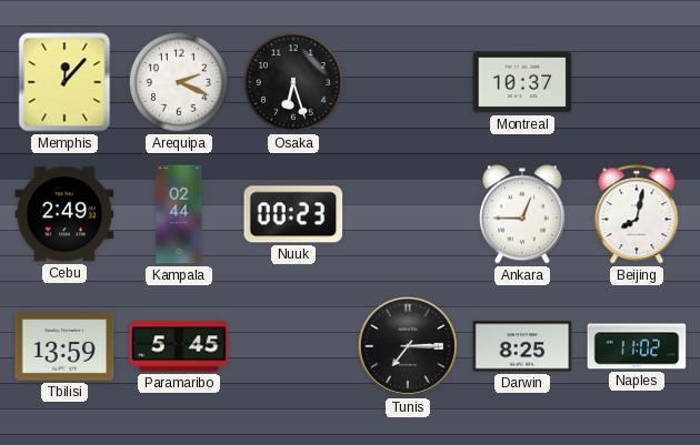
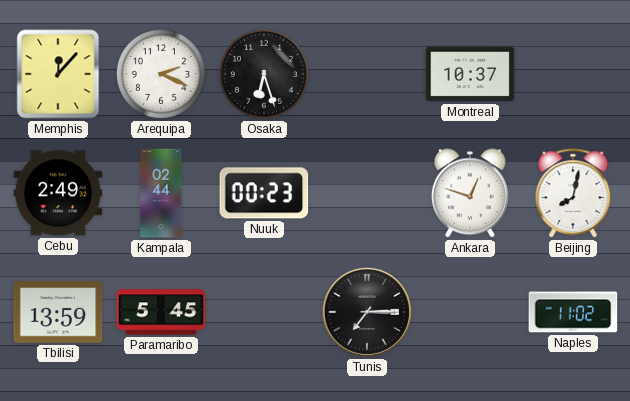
Ankara: 12:45 -> 12:48 (470, 193)
Darwin: 8:25 -> none (522, 346)
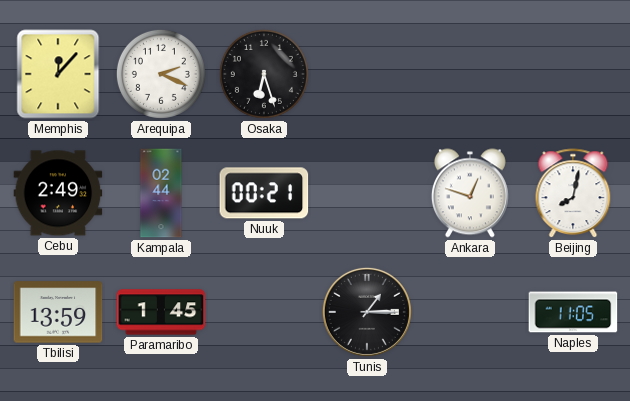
Montreal: 10:37 -> none (470, 74)
Nuuk: 00:23 -> 00:21 (264, 193)
Paramaribo: 5:45 -> 1:45 (161, 312)
Tunis: 7:15 -> 1:15 (367, 312)
Naples: 11:02 -> 11:05 (573, 312)
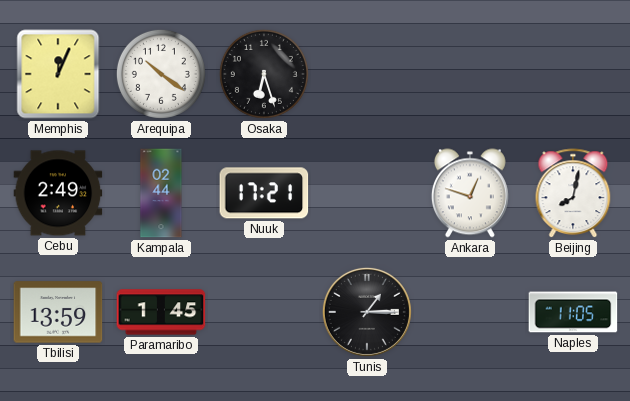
Memphis: 12:07 -> 12:04 (58, 74)
Arequipa: 2:19 -> 10:21 (161, 74)
Nuuk: 00:21 -> 17:21 (264, 193)
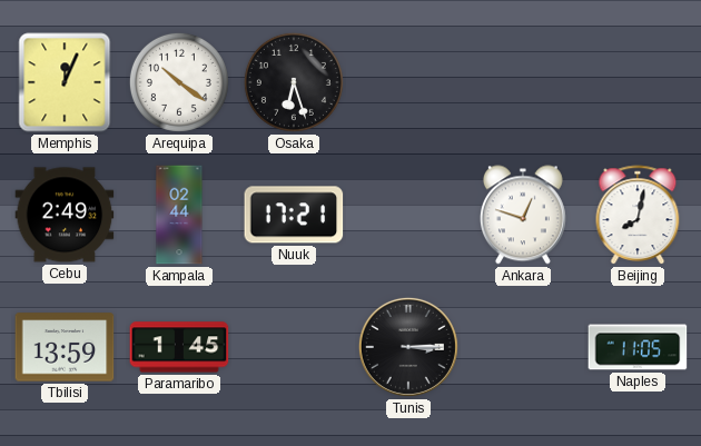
Tunis: 1:15 -> 3:15 (408, 347)
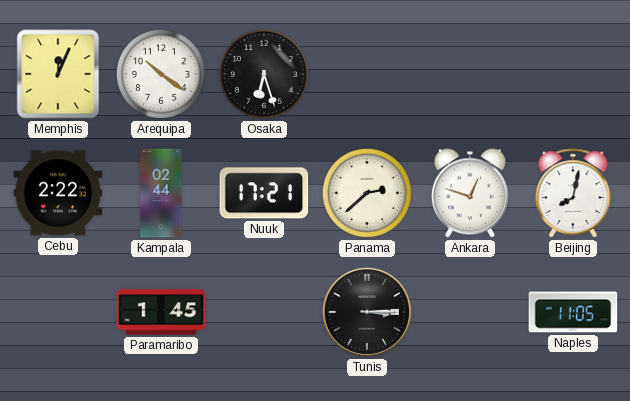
Cebu: 2:49 -> 2:22 (58, 193)
Panama: none -> 2:38 (367, 193)
Tbilisi: 13:59 -> none (65, 347)
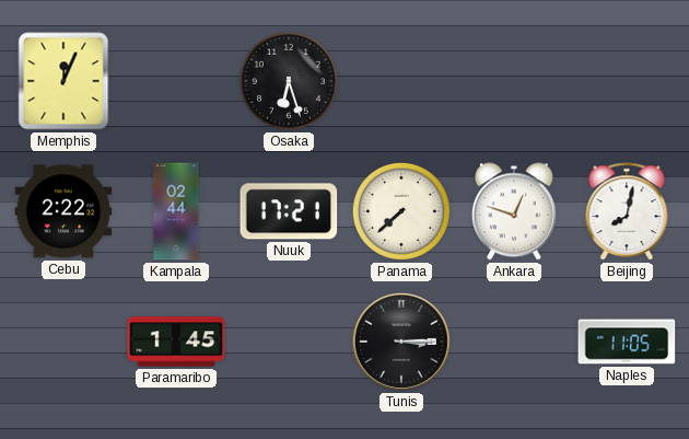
Arequipa: 10:21 -> none (161, 74)
Panama: 2:38 -> 7:38 (401, 211)
